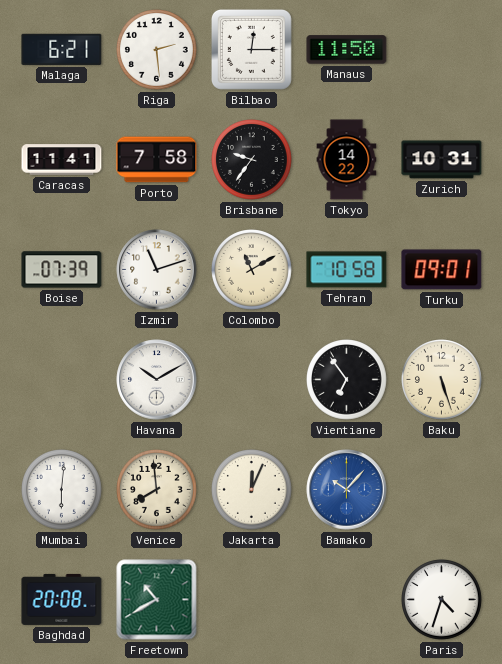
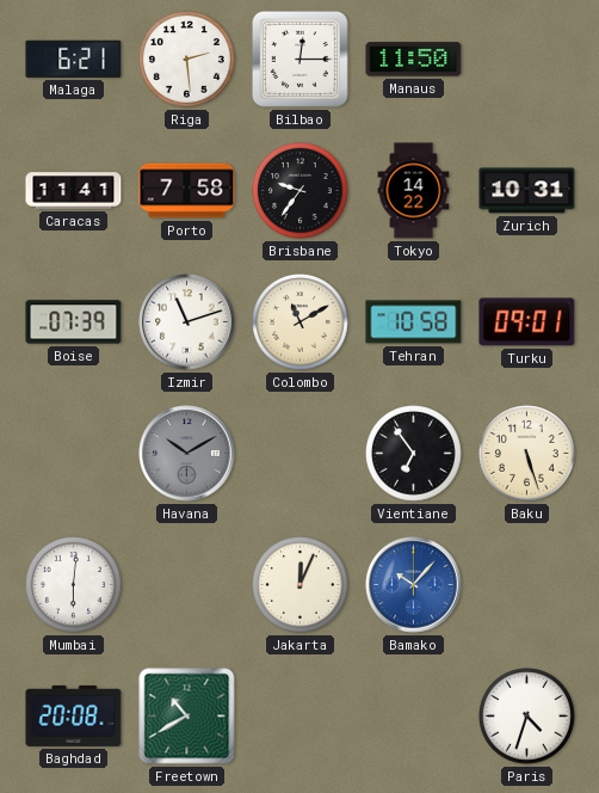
Havana dial: white -> grey (187, 454)
Venice: 7:59 -> none (157, 490)
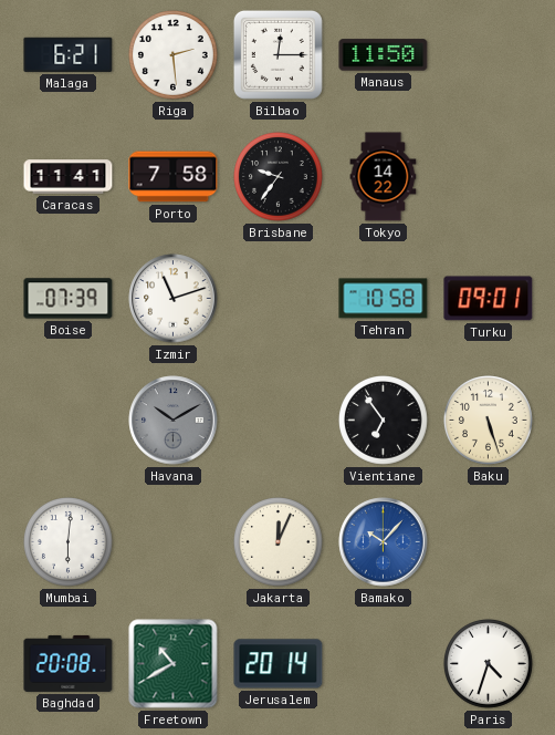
Zurich: 10:31 -> none (527, 191)
Colombo: 11:10 -> none (301, 322)
Jerusalem: none -> 20:14 (279, 664)
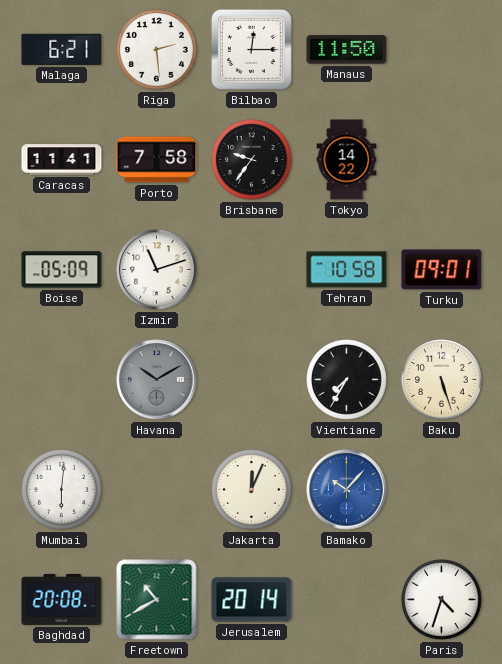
Boise: 07:39 -> 05:09 (62, 270)
Vientiane: 6:54 -> 7:35 (347, 380)
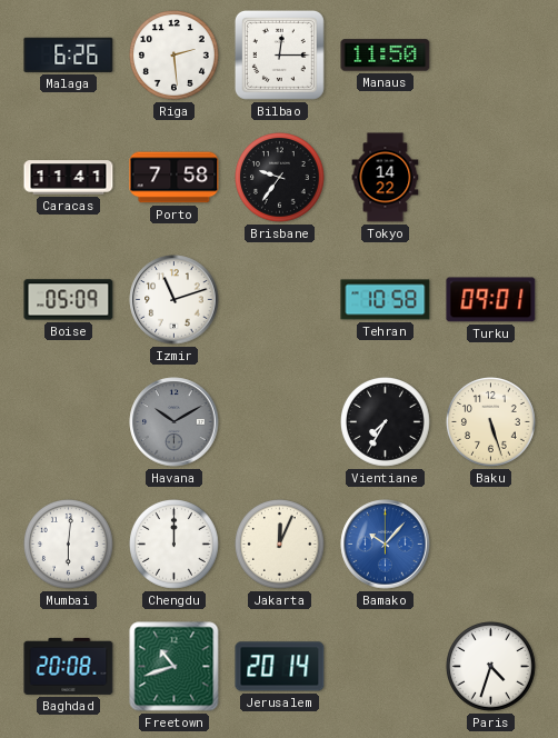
Malaga: 6:21 -> 6:26 (69, 54)
Chengdu: none -> 12:00 (175, 545)
Freetown: 10:40 -> 10:42 (175, 667)
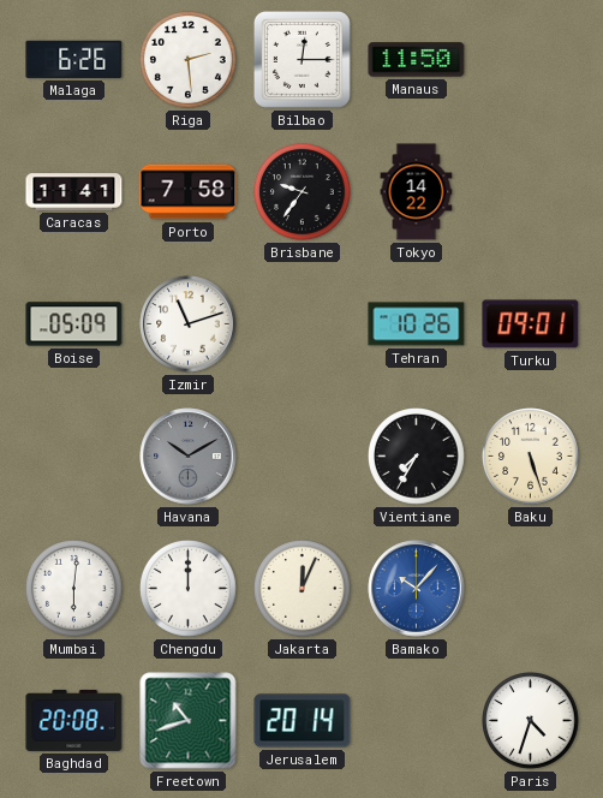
Tehran: 10:58 -> 10:26 (417, 324)
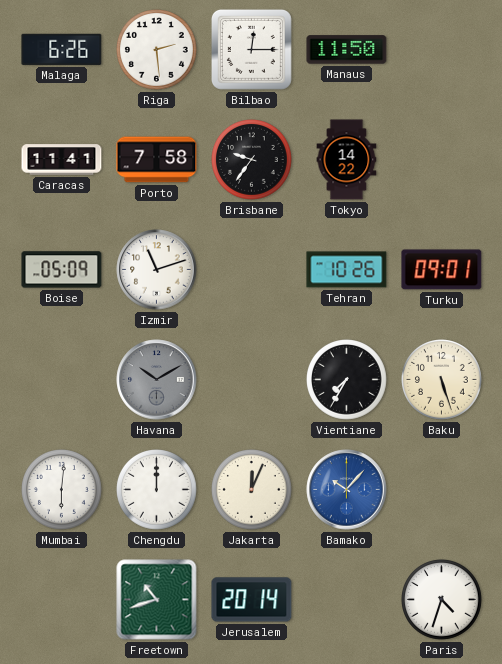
Baghdad: 20:08 -> none (74, 720)
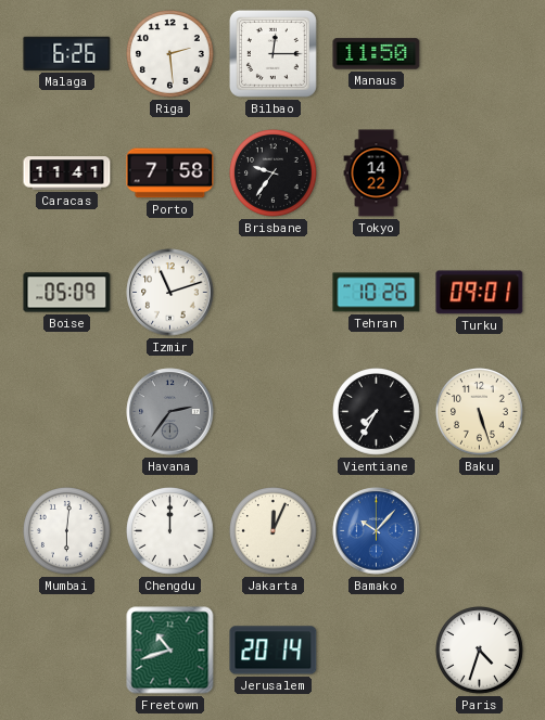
Havana: 10:10 -> 2:36 (170, 412)
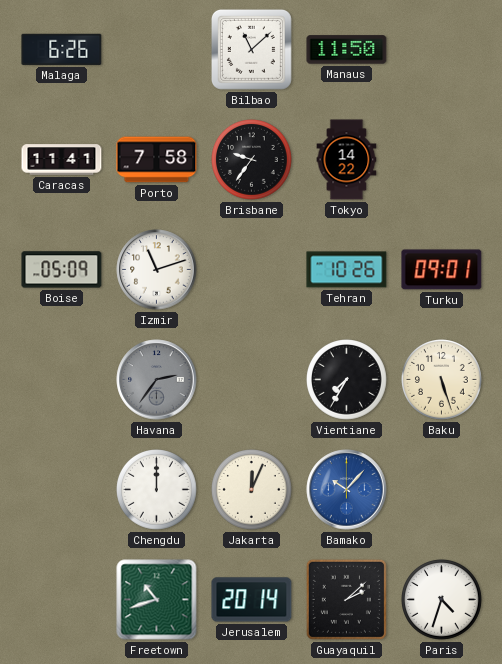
Riga: 2:29 -> none (170, 54)
Bilbao: 12:15 -> 11:08 (251, 49)
Mumbai: 6:01 -> none (67, 531)
Guayaquil: none -> 2:08 (346, 599)
